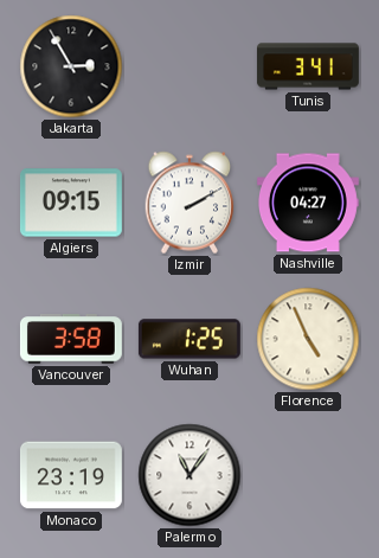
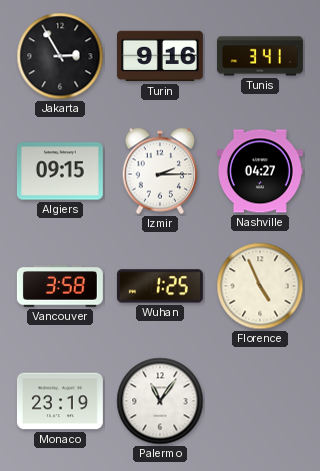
Turin: none -> 9:16 (160, 56)
Izmir: 2:10 -> 2:15 (160, 171)
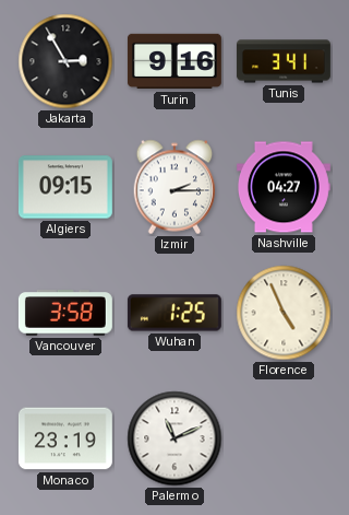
Palermo: 11:06 -> 11:11 (174, 438)
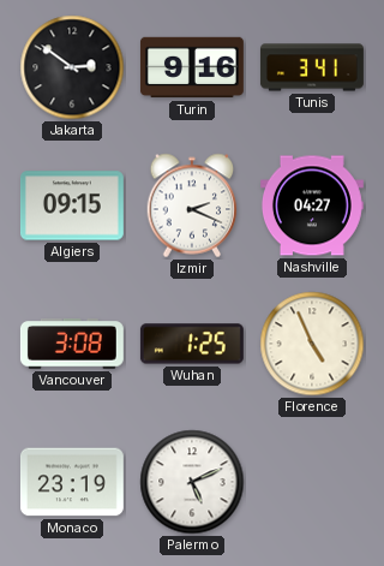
Jakarta: 2:55 -> 2:51 (72, 67)
Izmir: 2:15 -> 2:19 (192, 205)
Vancouver: 3:58 -> 3:08 (72, 344)
Palermo: 11:11 -> 5:11 (192, 482)
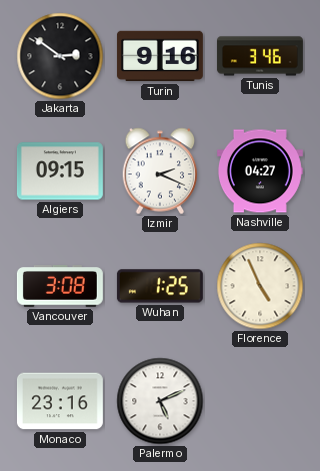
Tunis: 3:41 -> 3:46 (260, 56)
Monaco: 23:19 -> 23:16 (60, 401)
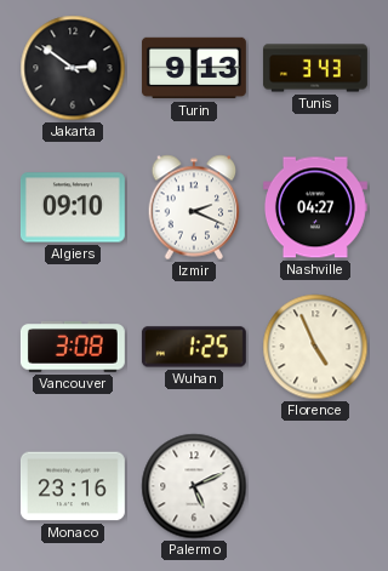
Turin: 9:16 -> 9:13 (194, 68)
Tunis: 3:46 -> 3:43 (315, 68)
Algiers: 09:15 -> 09:10 (73, 207)
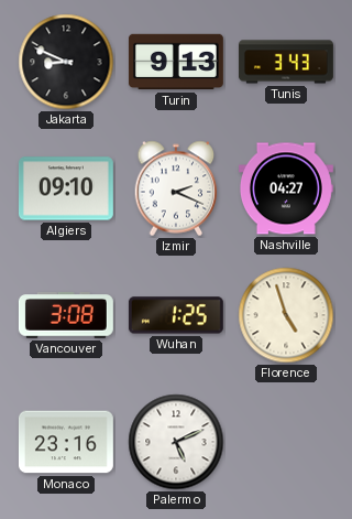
Jakarta: 2:51 -> 8:49 (66, 62)
Florence: 4:56 -> 4:57 (286, 315)
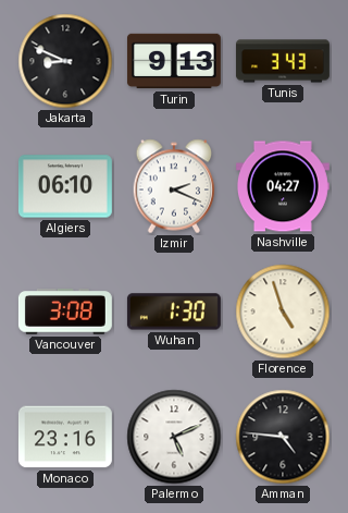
Algiers: 09:10 -> 06:10 (65, 186)
Wuhan: 1:25 -> 1:30 (174, 312)
Amman: none -> 4:46 (283, 437)
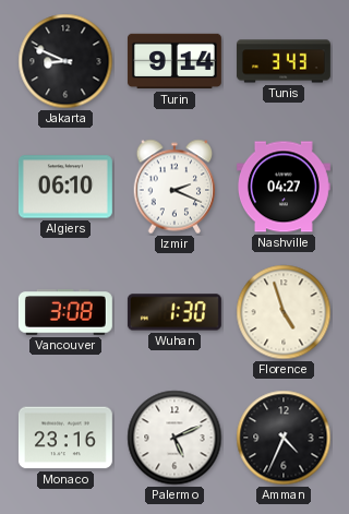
Turin: 9:13 -> 9:14 (174, 61)
Amman: 4:46 -> 4:34 (284, 438)
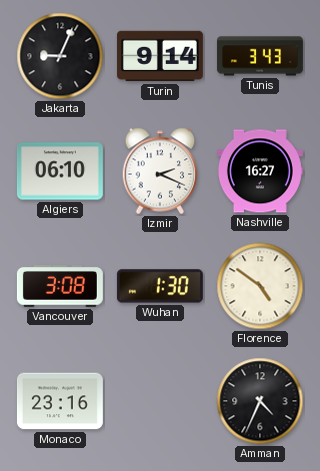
Jakarta: 8:49 -> 9:04 (60, 56)
Nashville: 04:27 -> 16:27 (260, 171)
Florence: 4:57 -> 4:51 (260, 286)
Palermo: 5:11 -> none (174, 438)
